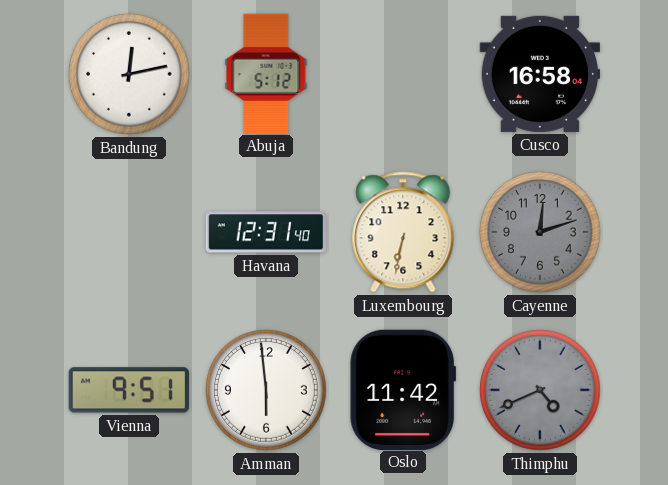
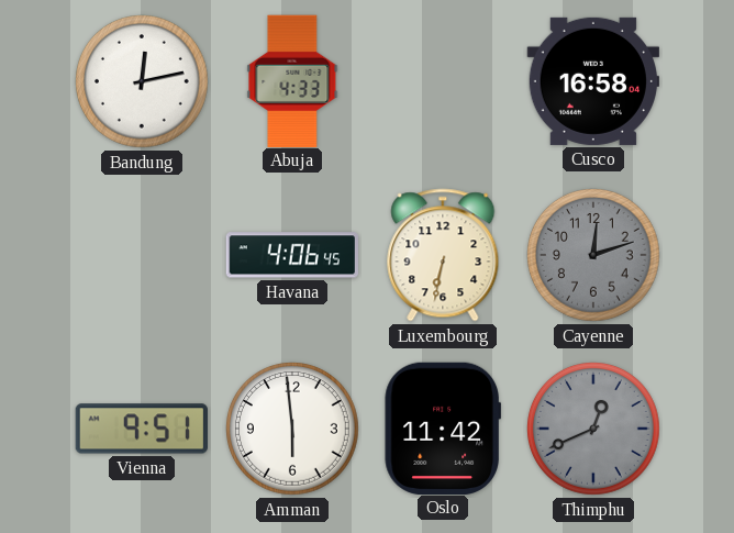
Abuja: 5:12 -> 4:33 (292, 80)
Havana: 12:31 -> 4:06 (291, 255)
Thimphu: 4:41 -> 12:41 (594, 430)
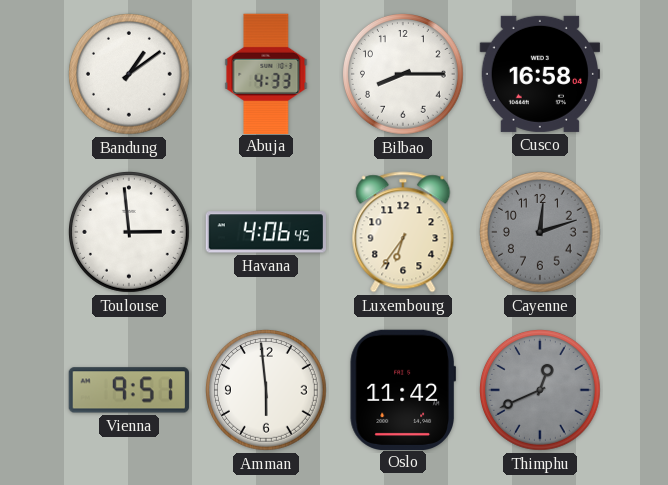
Bandung: 12:13 -> 1:09 (130, 75)
Bilbao: none -> 8:15 (404, 75)
Toulouse: none -> 2:59 (130, 233)
Luxembourg: 6:32 -> 6:36 (403, 232)
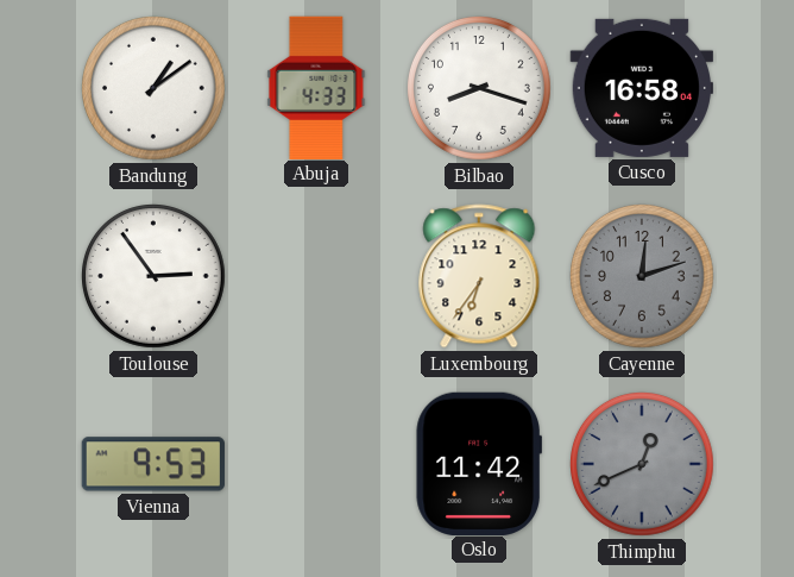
Bilbao: 8:15 -> 8:18 (480, 89)
Toulouse: 2:59 -> 2:54 (155, 277)
Havana: 4:06 -> none (265, 232)
Vienna: 9:51 -> 9:53 (153, 464)
Amman: 5:59 -> none (267, 391)
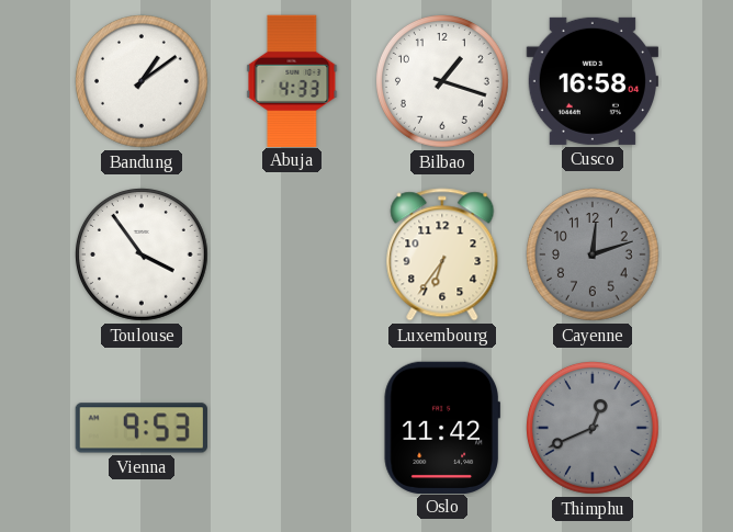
Bilbao: 8:18 -> 1:18 (443, 82)
Toulouse: 2:54 -> 3:54 (143, 256)
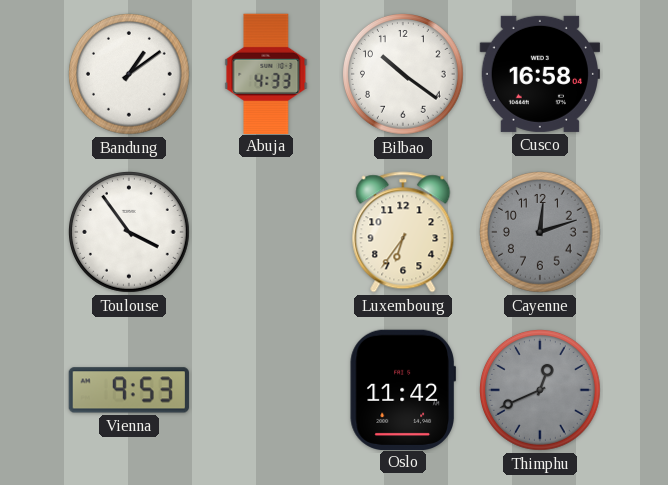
Bilbao: 1:18 -> 10:21 (404, 75)
